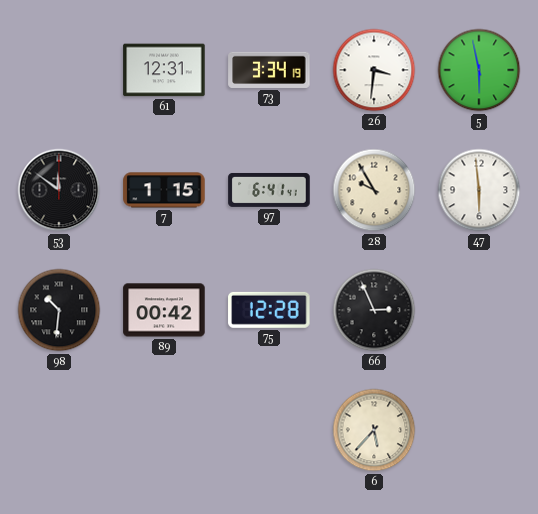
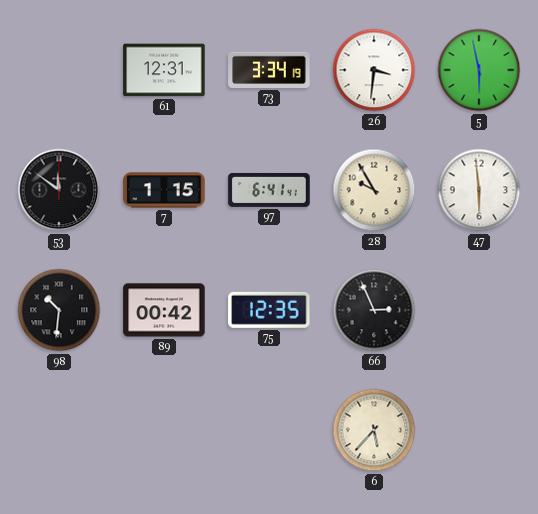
75: 12:28 -> 12:35 (269, 310)
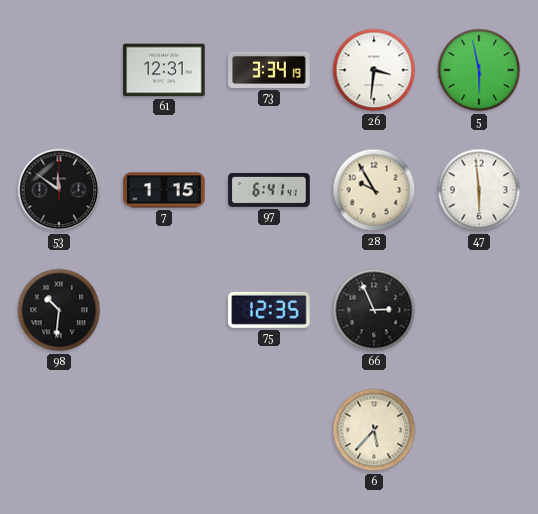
89: 00:42 -> none (164, 310)
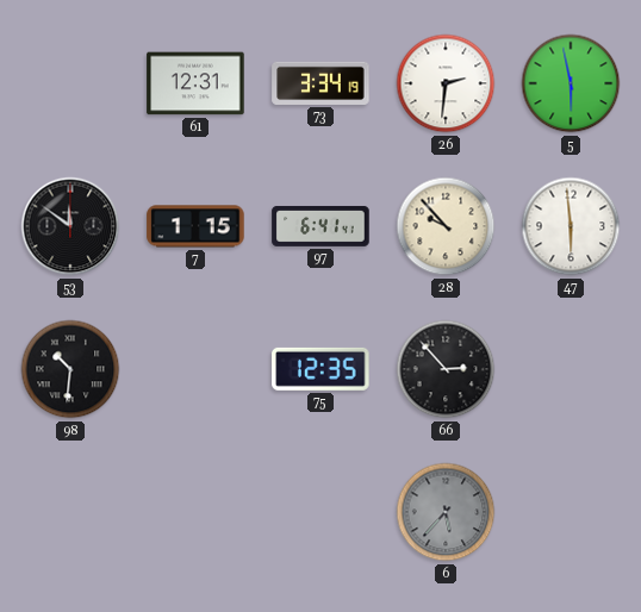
26: 3:31 -> 2:31 (446, 83)
28: 9:55 -> 9:53 (446, 226)
66: 2:56 -> 2:53 (446, 369)
6 dial: cream -> grey (446, 512)
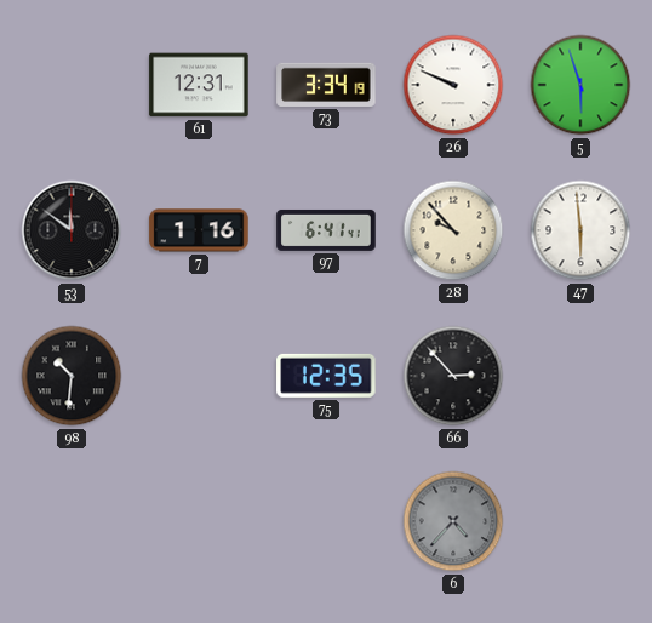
26: 2:31 -> 9:49 (453, 85)
5: 5:58 -> 5:57 (580, 85)
7: 1:15 -> 1:16 (199, 230)
6: 5:37 -> 4:37 (453, 521)
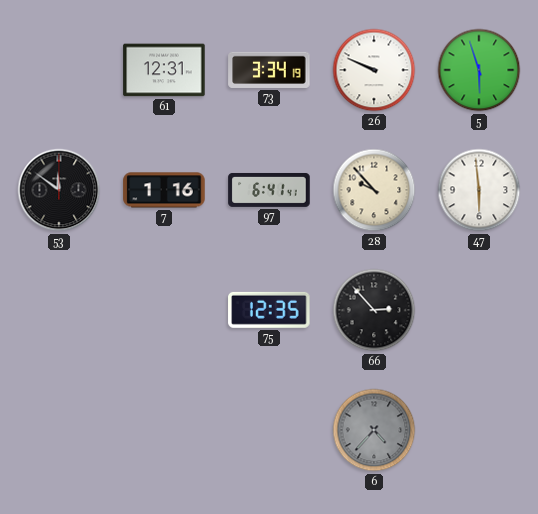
98: 10:31 -> none (72, 376)
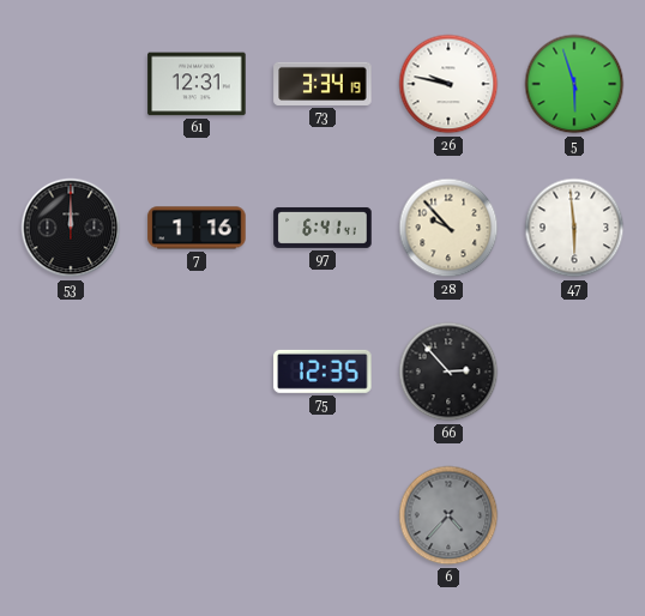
26: 9:49 -> 9:47 (448, 84)
53: 11:51 -> 12:00 (71, 228)
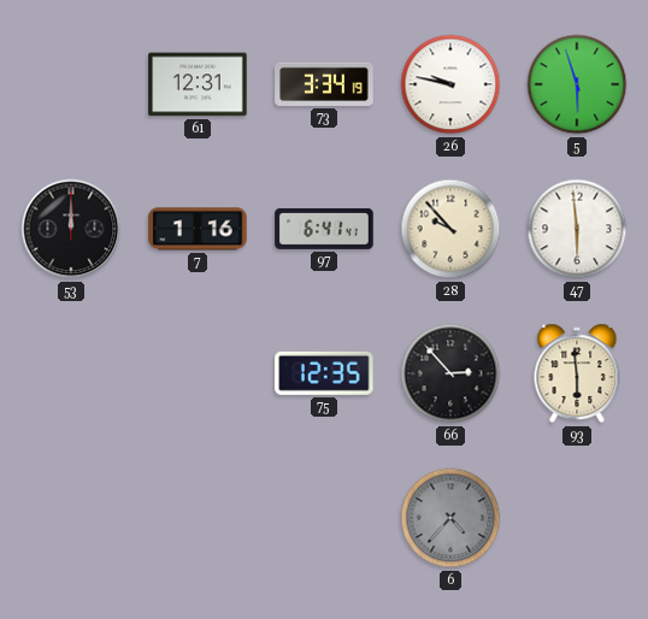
93: none -> 5:59 (577, 373)
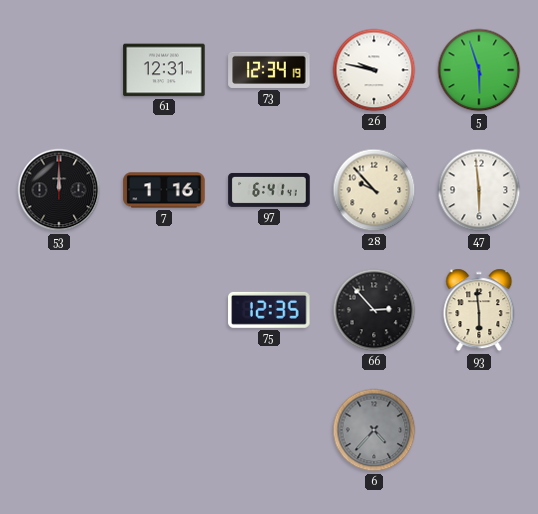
73: 3:34 -> 12:34 (269, 70)
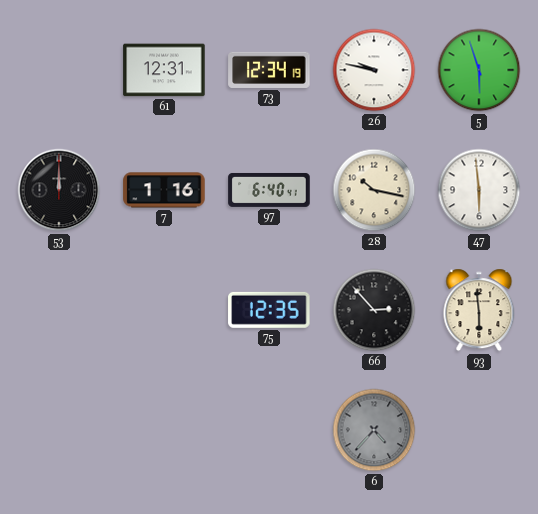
97: 6:41 -> 6:40 (269, 190)
28: 9:53 -> 10:17 (374, 190)
